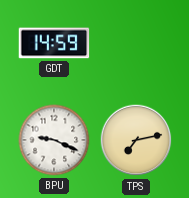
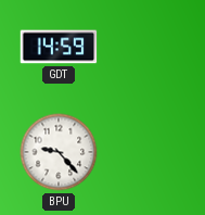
BPU: 9:19 -> 9:23 (59, 152)
TPS: 7:13 -> none (136, 140)
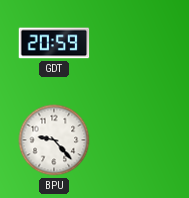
GDT: 14:59 -> 20:59 (54, 43)
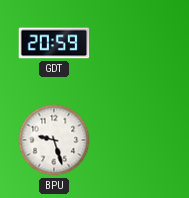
BPU: 9:23 -> 9:27 (54, 140)
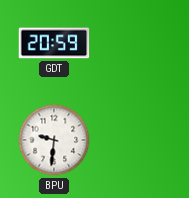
BPU: 9:27 -> 9:31 (54, 140)
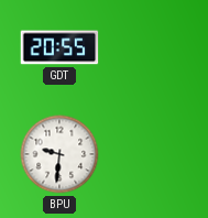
GDT: 20:59 -> 20:55 (59, 47)
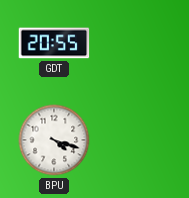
BPU: 9:31 -> 4:18 (54, 140)
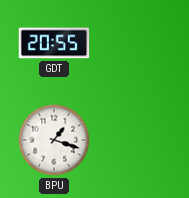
BPU: 4:18 -> 1:18 (54, 140)
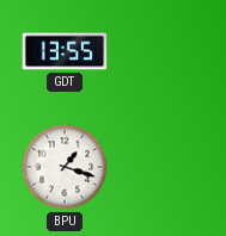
GDT: 20:55 -> 13:55 (65, 51)
